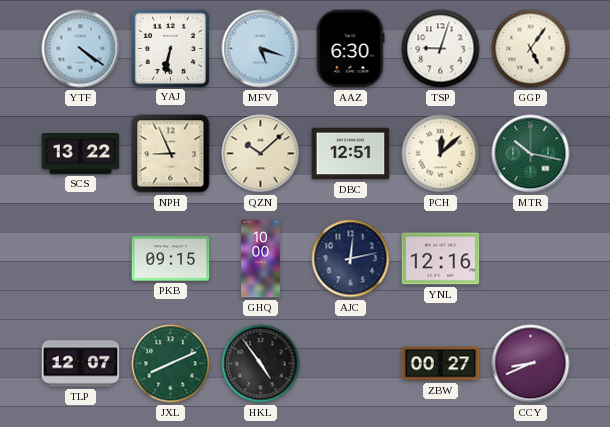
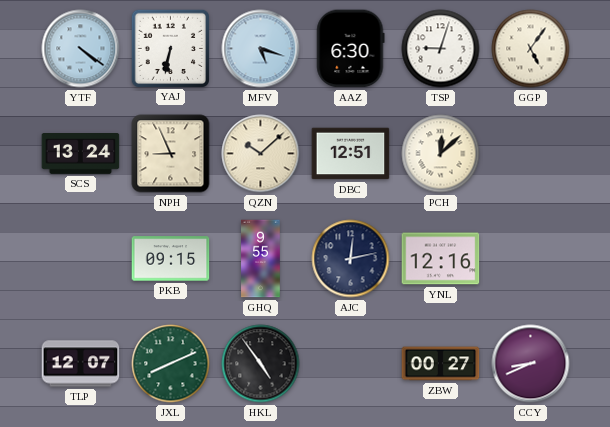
SCS: 13:22 -> 13:24 (81, 154)
MTR: 10:17 -> none (531, 154)
GHQ: 10:00 -> 9:55 (261, 259)
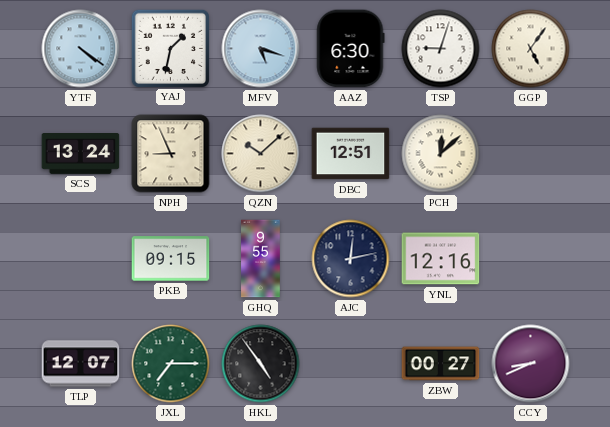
YAJ: 6:32 -> 1:32 (170, 48)
JXL: 8:11 -> 7:15 (171, 364)
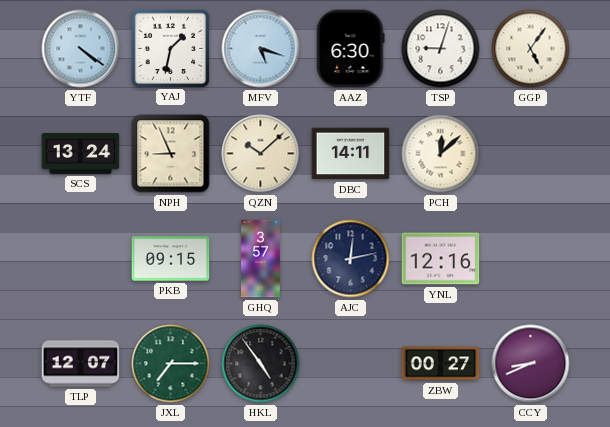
DBC: 12:51 -> 14:11 (351, 154)
GHQ: 9:55 -> 3:57 (261, 259)
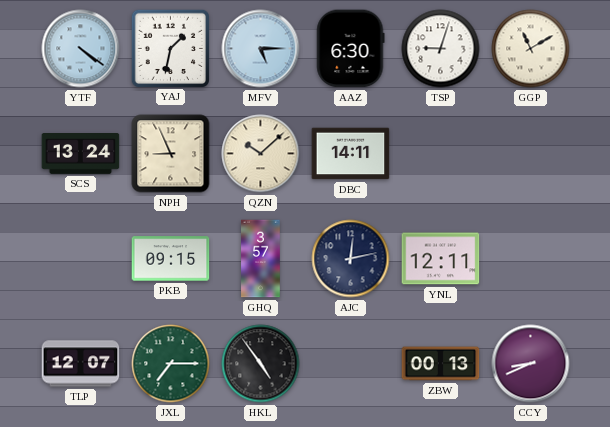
MFV: 5:18 -> 5:15 (261, 49)
GGP: 5:06 -> 11:10 (531, 49)
PCH: 12:08 -> none (441, 154)
YNL: 12:16 -> 12:11 (441, 259)
ZBW: 00:27 -> 00:13 (441, 364)
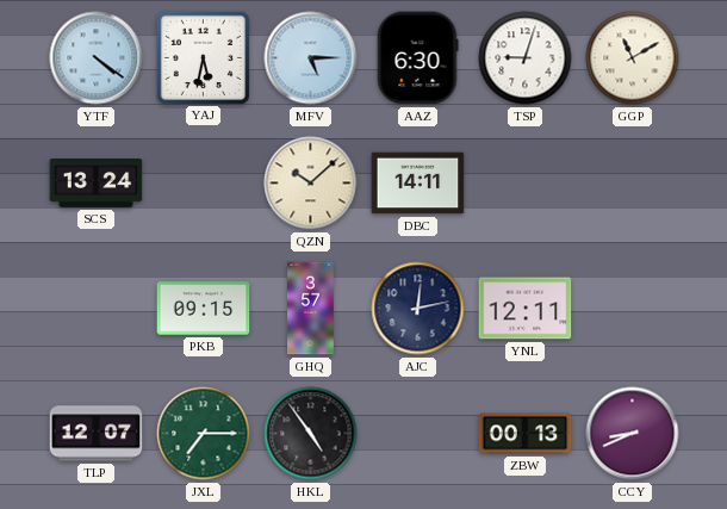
YAJ: 1:32 -> 5:32 (203, 57)
NPH: 8:56 -> none (171, 154)
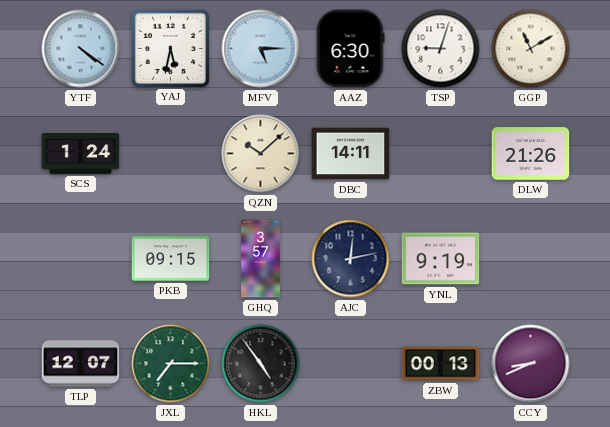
SCS: 13:24 -> 1:24 (81, 154)
DLW: none -> 21:26 (531, 154)
YNL: 12:11 -> 9:19 (441, 259)
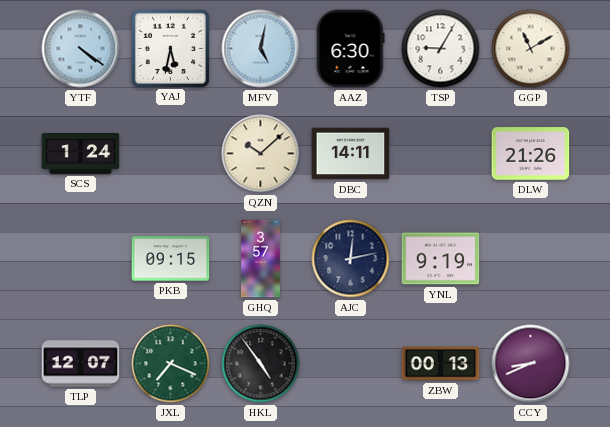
MFV: 5:15 -> 5:02 (261, 49)
TSP: 9:03 -> 9:05 (441, 49)
JXL: 7:15 -> 7:19 (171, 364)
